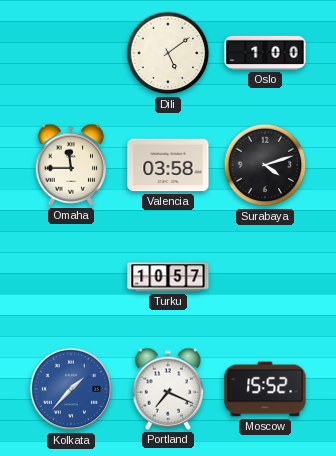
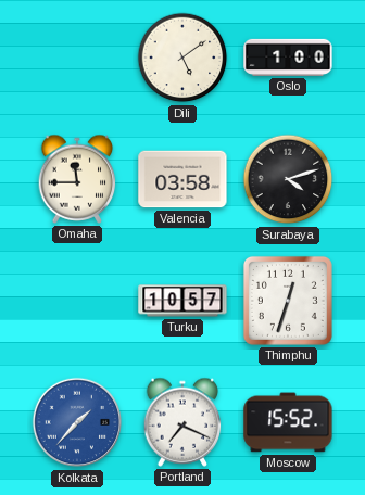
Thimphu: none -> 12:33 (288, 301)
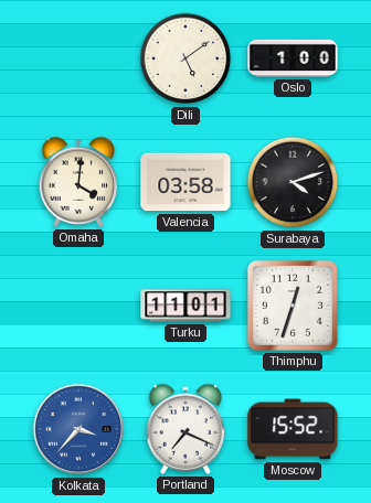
Omaha: 11:45 -> 4:01 (78, 182)
Turku: 10:57 -> 11:01 (185, 306)
Kolkata: 1:37 -> 3:37 (78, 429)
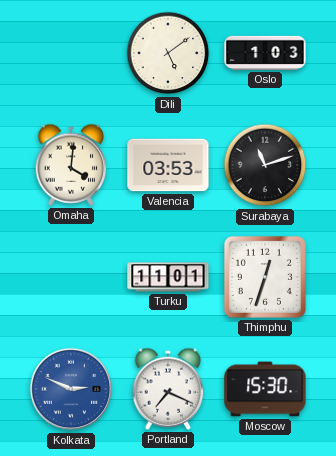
Oslo: 1:00 -> 1:03 (265, 53)
Valencia: 03:58 -> 03:53 (168, 165)
Surabaya: 4:12 -> 11:12 (265, 165)
Kolkata: 3:37 -> 2:49 (71, 389)
Moscow: 15:52 -> 15:30 (265, 389)
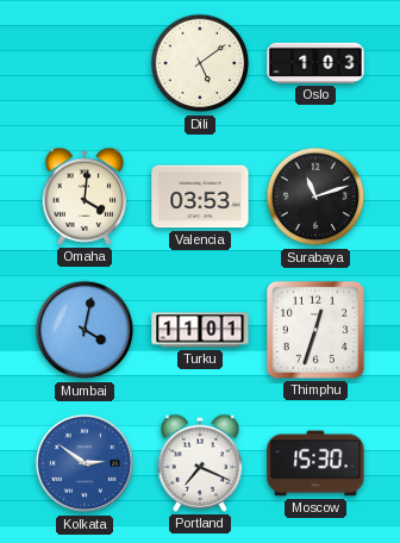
Mumbai: none -> 4:02 (85, 330)
Kolkata: 2:49 -> 2:51 (85, 463)
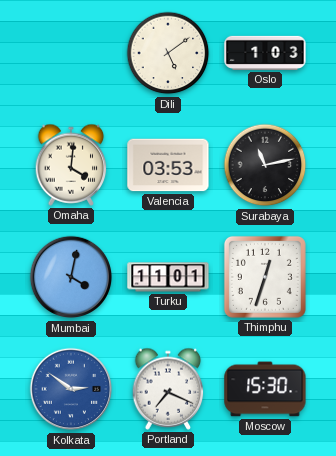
Surabaya: 11:12 -> 11:13 (265, 165)
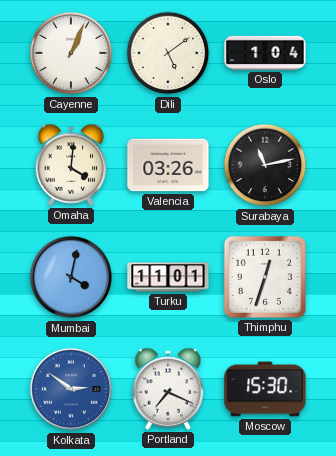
Cayenne: none -> 1:04 (71, 53)
Oslo: 1:03 -> 1:04 (265, 53)
Valencia: 03:53 -> 03:26 (168, 165)
